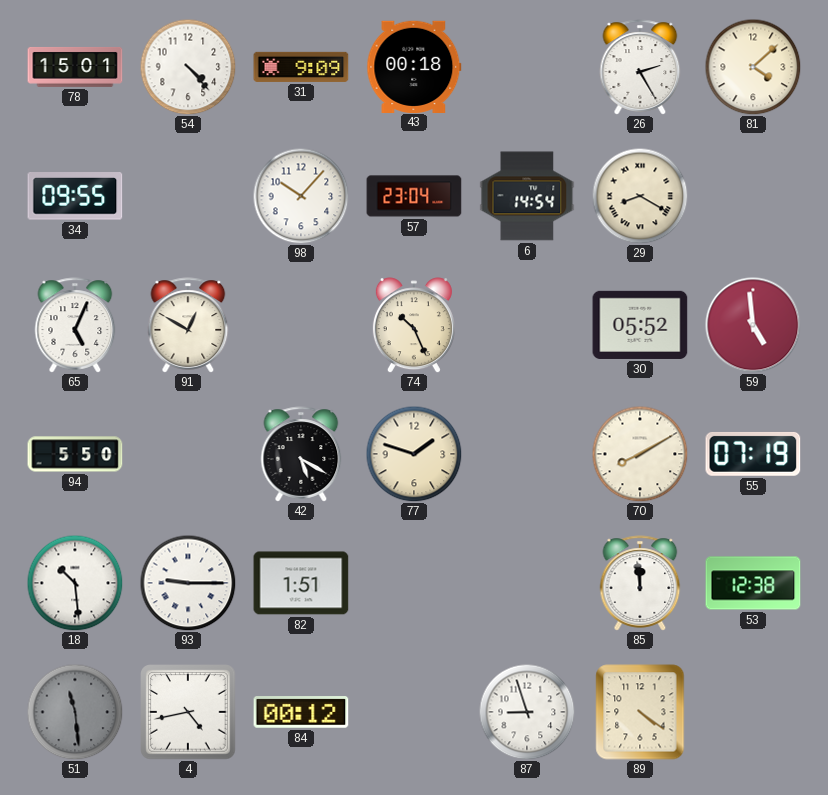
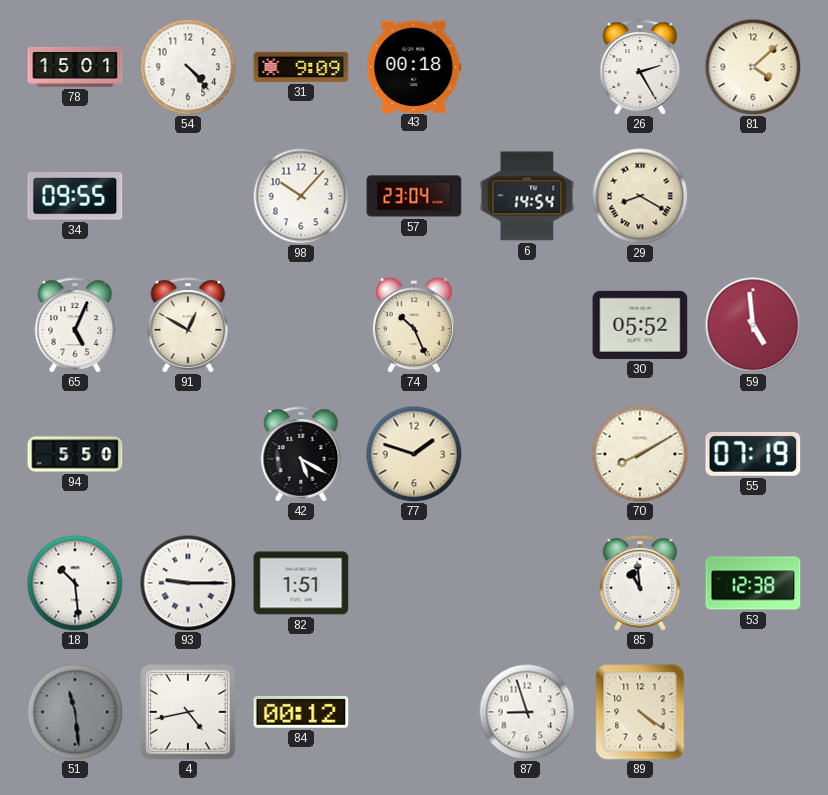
85: 11:59 -> 10:59 (640, 583)
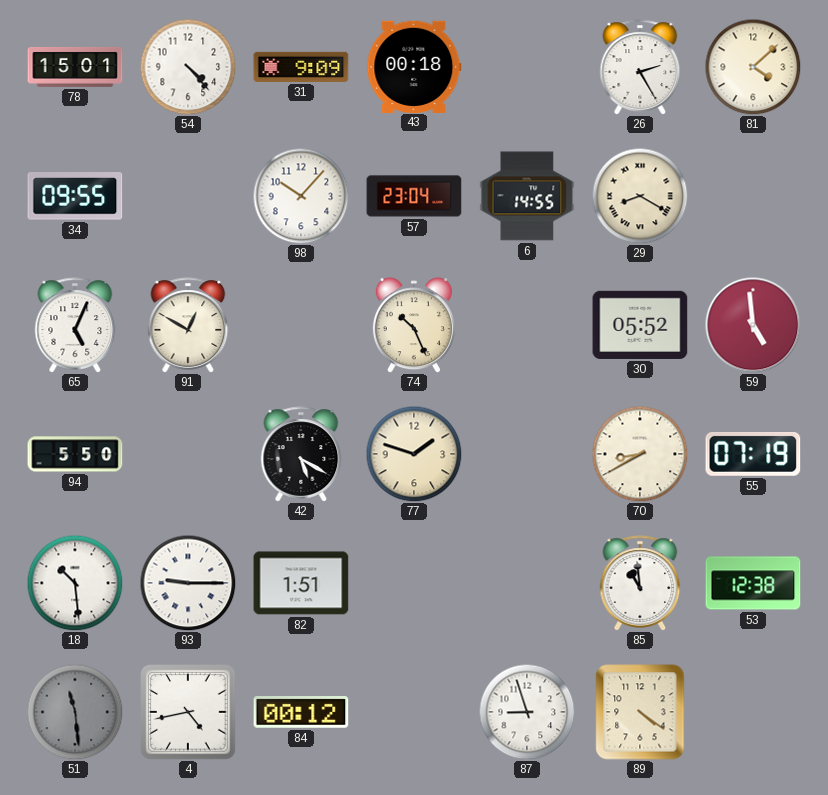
6: 14:54 -> 14:55 (527, 196)
70: 8:10 -> 8:40 (640, 454)
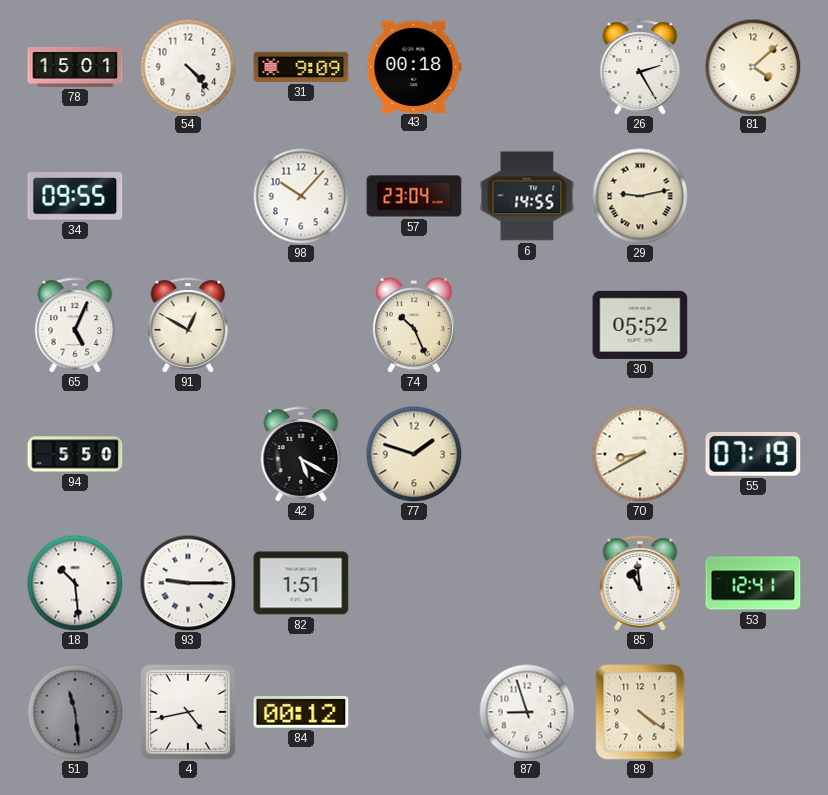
29: 8:20 -> 9:13 (640, 196)
59: 4:59 -> none (753, 325)
53: 12:38 -> 12:41 (753, 583)
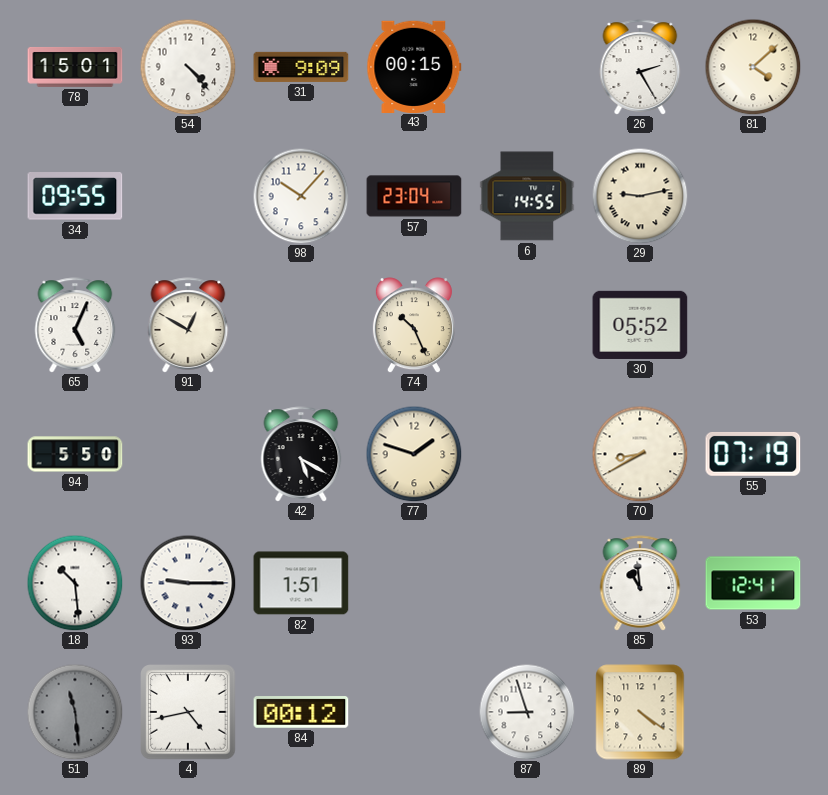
43: 00:18 -> 00:15 (414, 66)
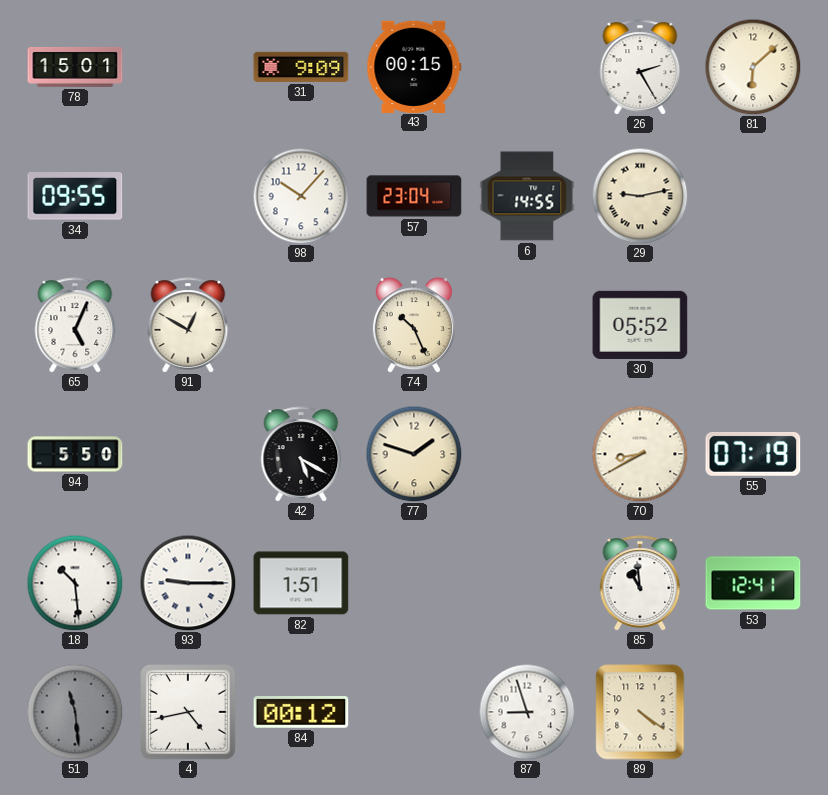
54: 4:23 -> none (188, 67)
81: 4:08 -> 6:08 (753, 67)
